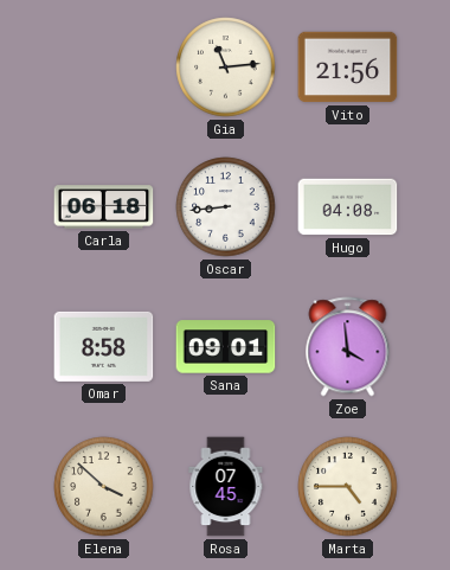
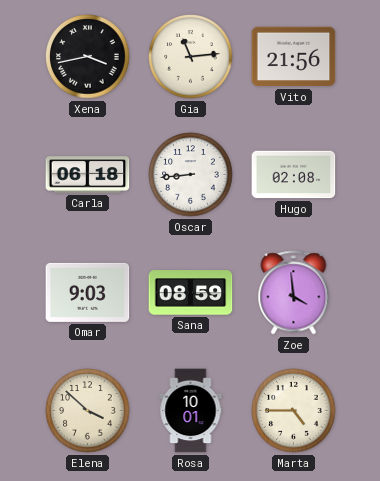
Xena: none -> 3:43 (88, 57)
Hugo: 04:08 -> 02:08 (294, 175)
Omar: 8:58 -> 9:03 (88, 292)
Sana: 09:01 -> 08:59 (191, 293)
Rosa: 07:45 -> 10:01 (191, 411)
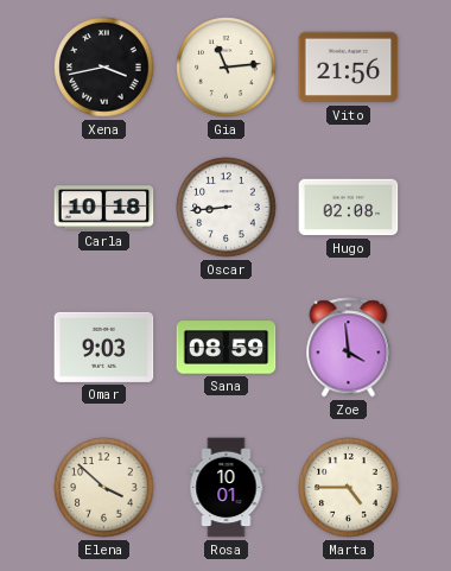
Carla: 06:18 -> 10:18 (104, 208)
